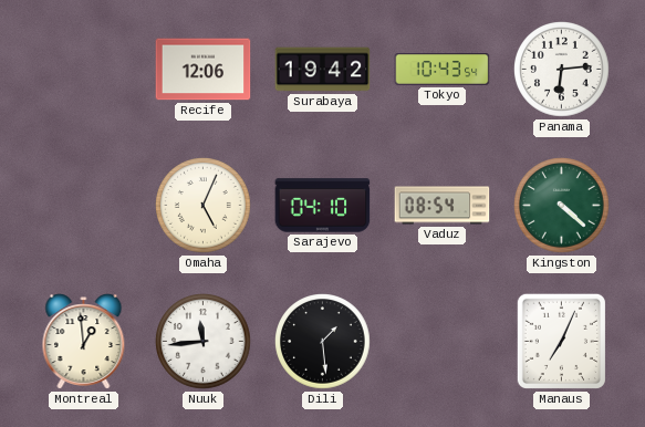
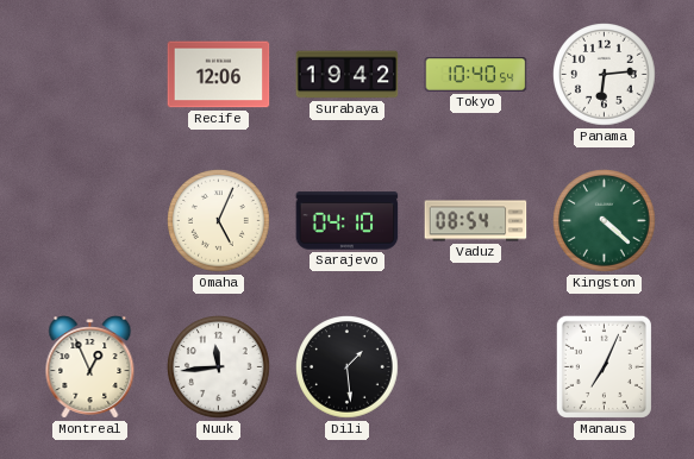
Tokyo: 10:43 -> 10:40 (476, 75)
Montreal: 12:59 -> 12:56 (90, 367)
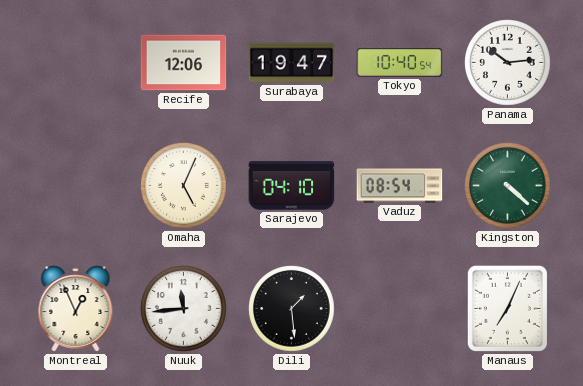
Surabaya: 19:42 -> 19:47 (292, 63)
Panama: 6:14 -> 10:14 (508, 63)
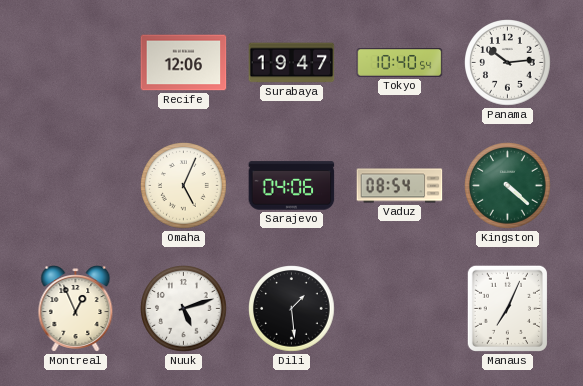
Sarajevo: 04:10 -> 04:06 (292, 186)
Nuuk: 11:44 -> 5:12 (184, 309)
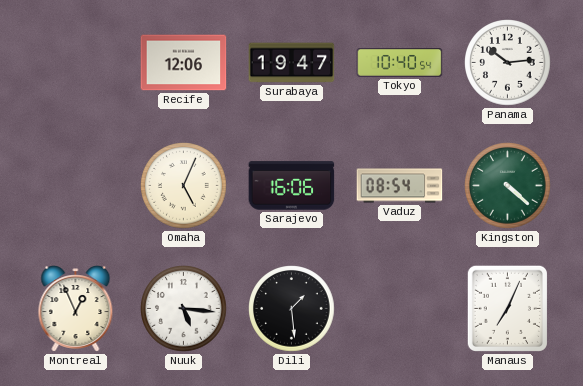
Sarajevo: 04:06 -> 16:06 (292, 186)
Nuuk: 5:12 -> 5:16 (184, 309)
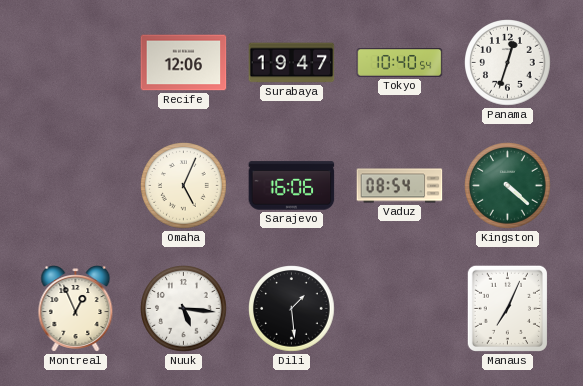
Panama: 10:14 -> 12:33 (508, 63)
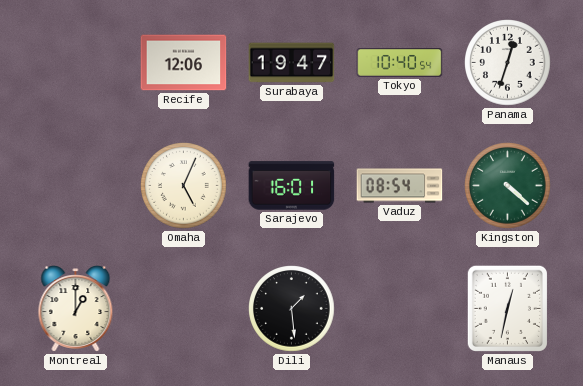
Sarajevo: 16:06 -> 16:01 (292, 186)
Montreal: 12:56 -> 1:00 (76, 309)
Nuuk: 5:16 -> none (184, 309)
Manaus: 7:04 -> 12:32 (507, 308)
